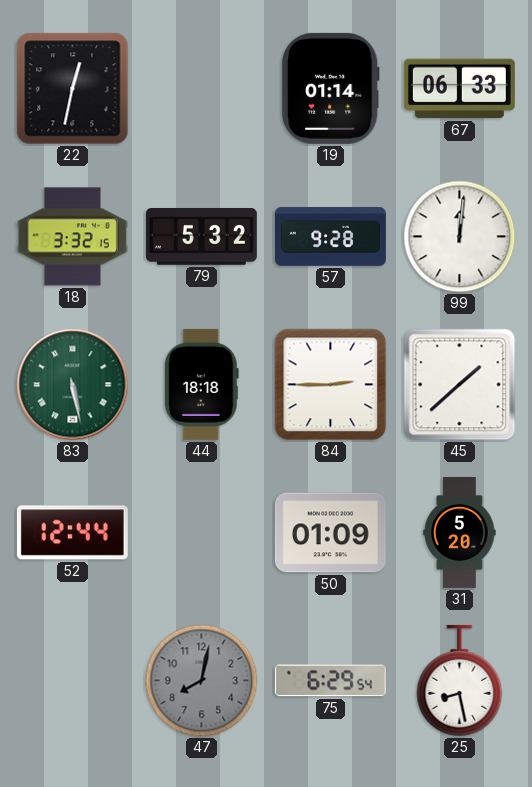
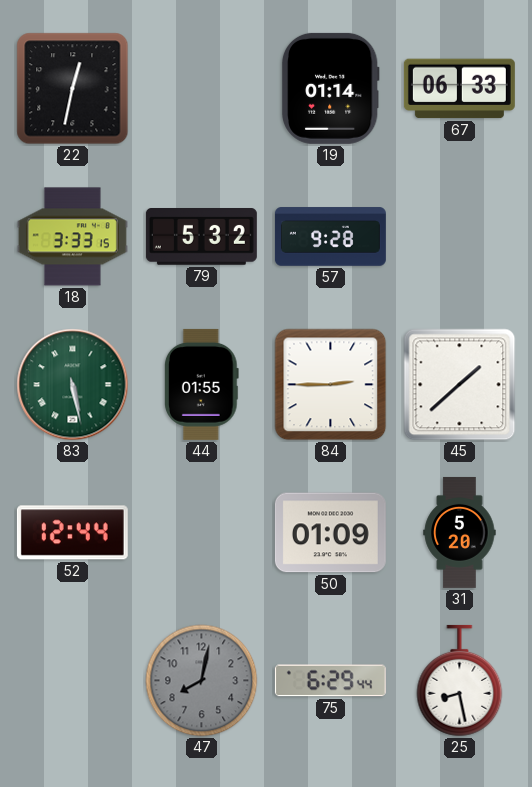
18: 3:32 -> 3:33 (72, 237)
99: 12:01 -> none (460, 237)
44: 18:18 -> 01:55 (202, 384)
75: 6:29:54 -> 6:29:44 (330, 681)
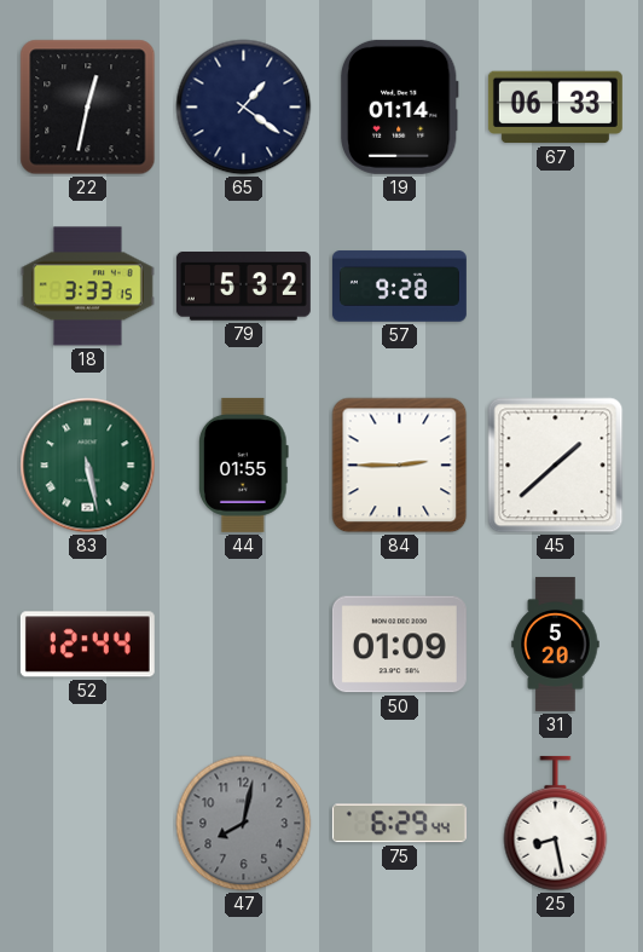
65: none -> 1:21 (244, 108)
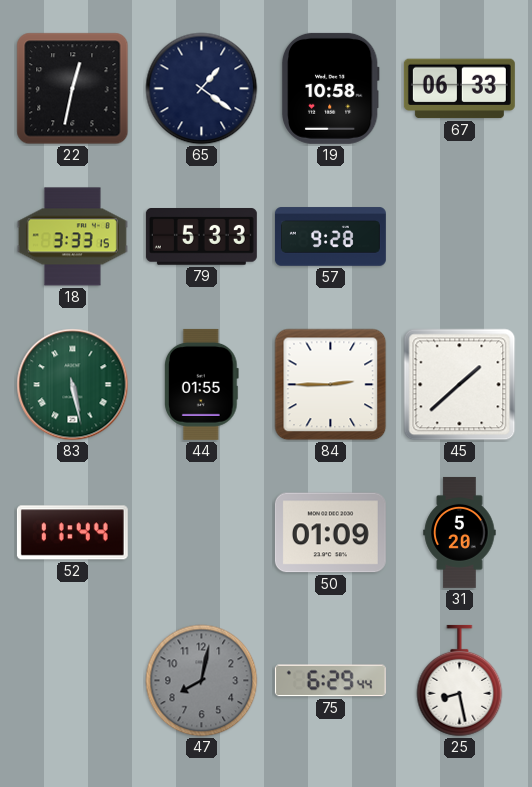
19: 01:14 -> 10:58 (330, 88)
79: 5:32 -> 5:33 (201, 237)
52: 12:44 -> 11:44 (72, 533)
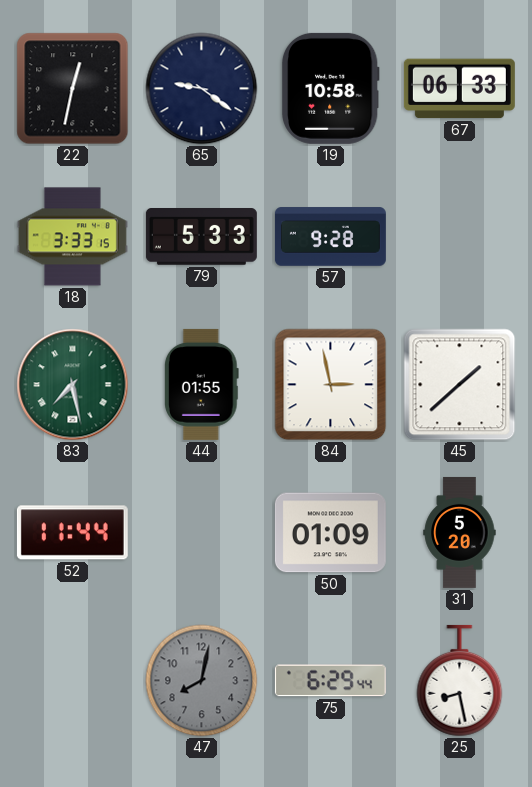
65: 1:21 -> 9:21 (202, 89)
83: 5:28 -> 7:28 (73, 385)
84: 2:45 -> 2:58 (331, 385)
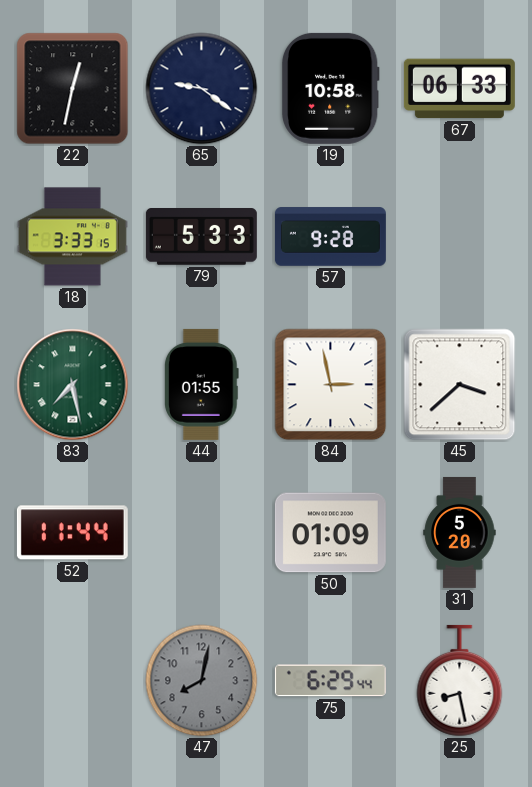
45: 1:38 -> 3:38 (460, 385)
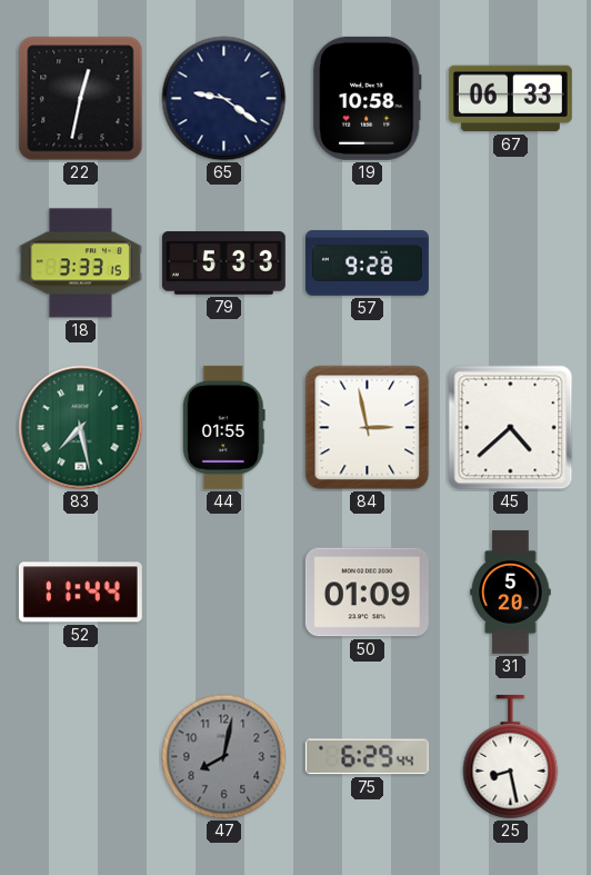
45: 3:38 -> 4:38 (511, 428)
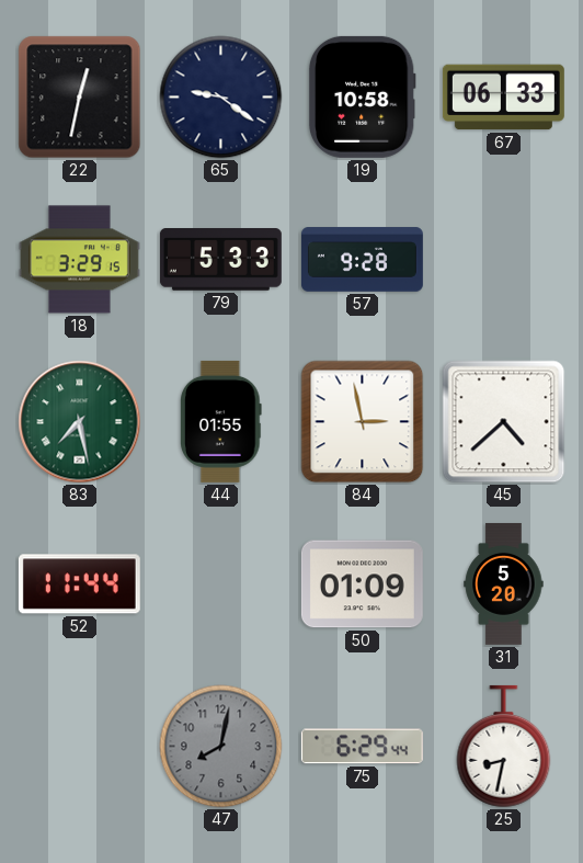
18: 3:33 -> 3:29 (79, 260)
25: 8:28 -> 8:32 (504, 747)
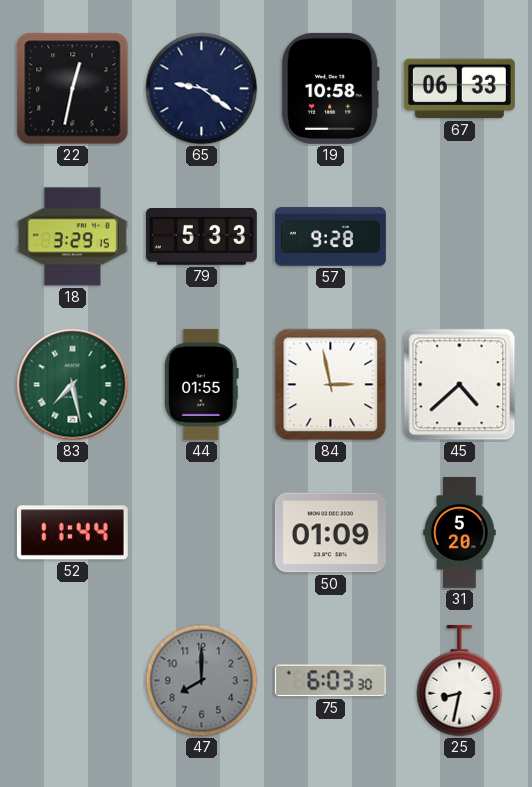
47: 8:02 -> 8:00 (202, 681)
75: 6:29 -> 6:03 (330, 681)
